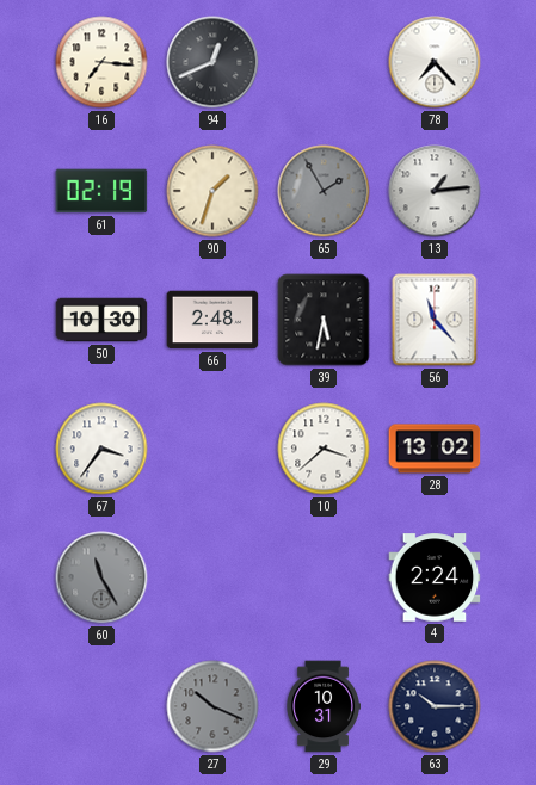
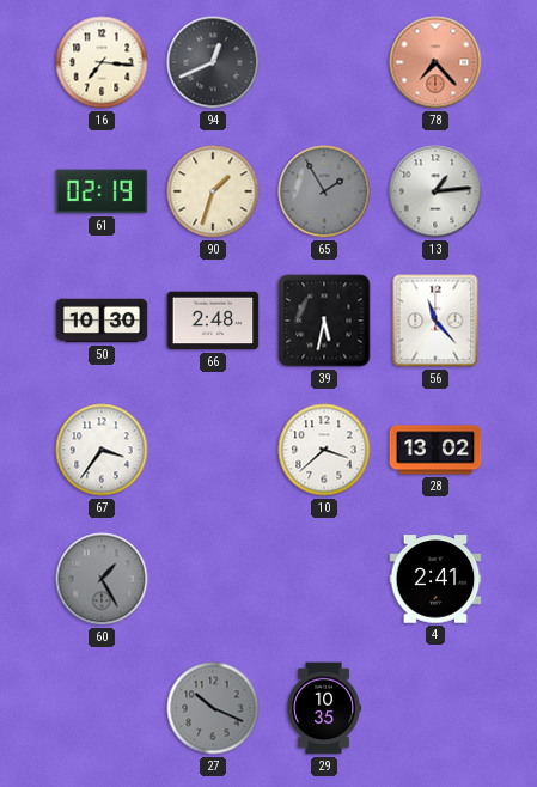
78 dial: white -> salmon (435, 62)
60: 11:25 -> 1:25 (102, 579)
4: 2:24 -> 2:41 (435, 579)
29: 10:31 -> 10:35 (323, 708)
63: 10:15 -> none (435, 706)
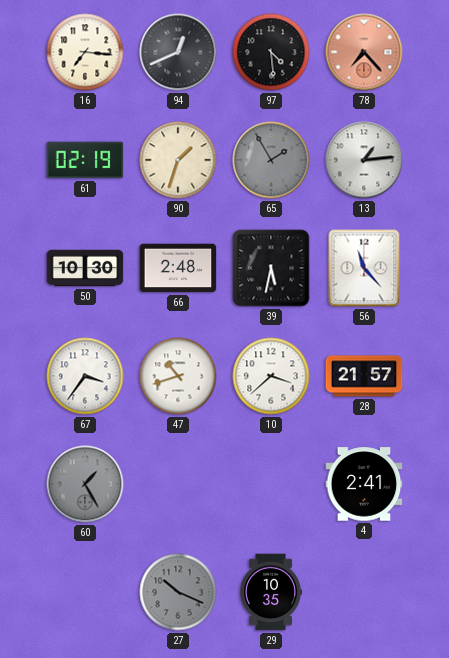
97: none -> 4:29 (271, 52)
47: none -> 10:42 (178, 376)
28: 13:02 -> 21:57 (364, 376)
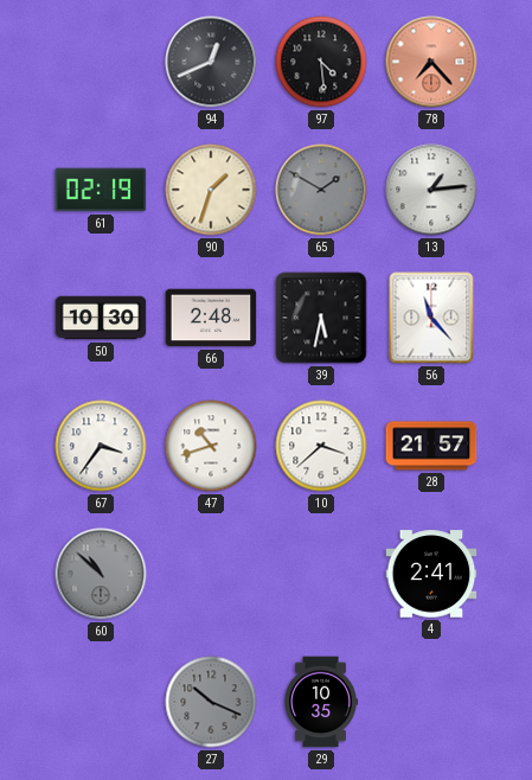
16: 7:16 -> none (85, 52)
65: 1:55 -> 1:50 (321, 190)
60: 1:25 -> 10:52 (101, 574)
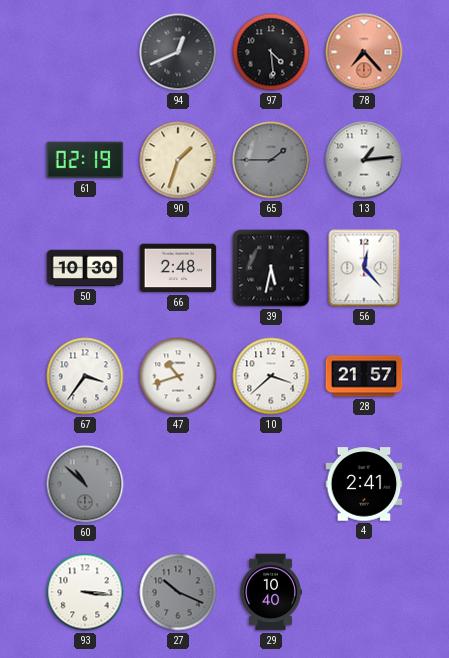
65: 1:50 -> 1:45 (271, 160)
56: 11:23 -> 12:23 (364, 268)
93: none -> 3:16 (85, 592)
29: 10:35 -> 10:40 (270, 592)
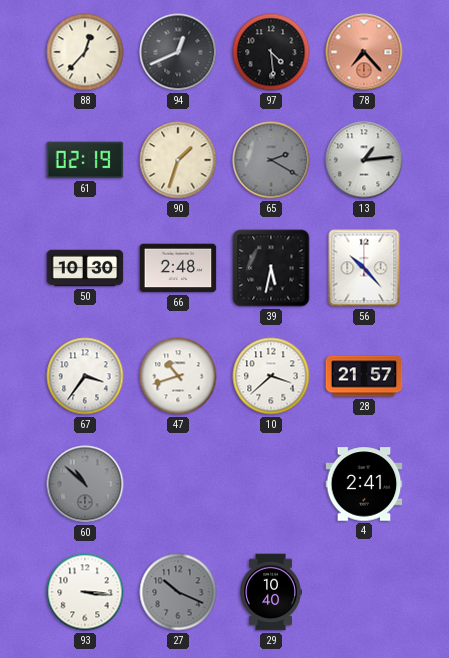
88: none -> 12:37 (85, 52)
65: 1:45 -> 2:20 (271, 160)
56: 12:23 -> 10:23 (364, 268)
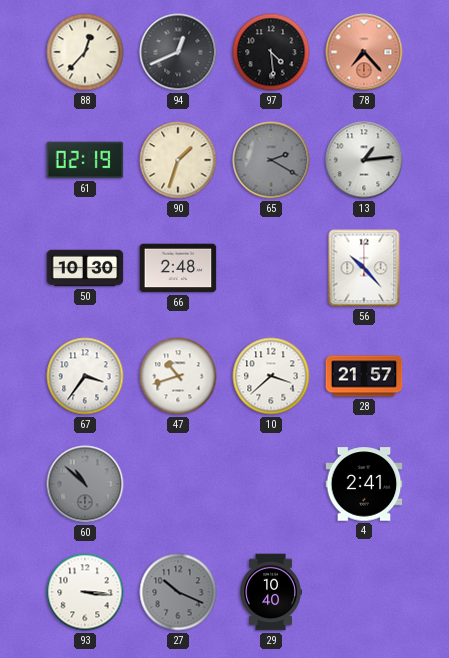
39: 5:32 -> none (271, 268)
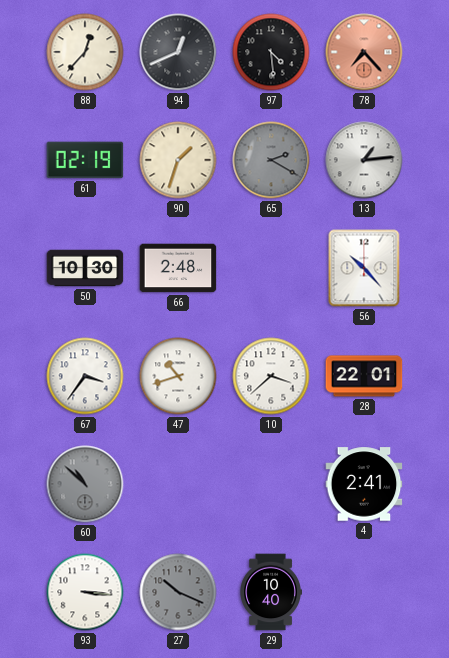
28: 21:57 -> 22:01 (364, 376)
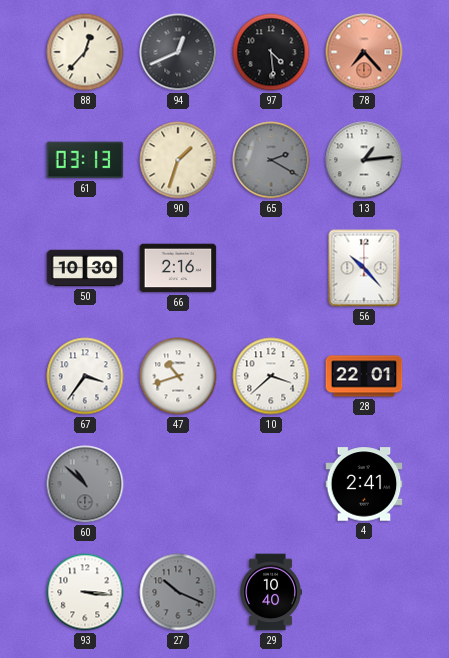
61: 02:19 -> 03:13 (85, 160)
66: 2:48 -> 2:16 (178, 268)
